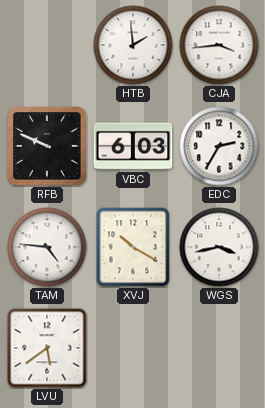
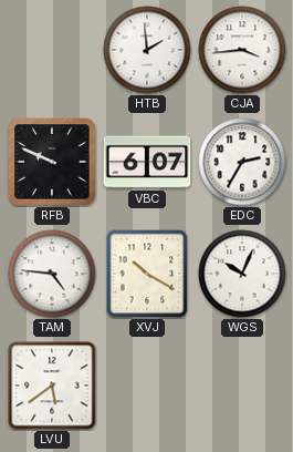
VBC: 6:03 -> 6:07 (147, 162)
WGS: 3:43 -> 10:04 (242, 274)
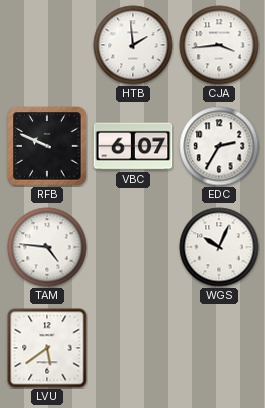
XVJ: 10:20 -> none (147, 274)
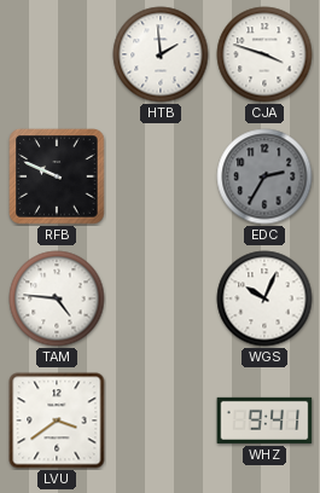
CJA: 3:44 -> 3:48 (264, 54)
VBC: 6:07 -> none (133, 146)
EDC dial: white -> grey (264, 176)
LVU: 5:39 -> 3:39 (57, 420)
WHZ: none -> 9:41 (264, 420)
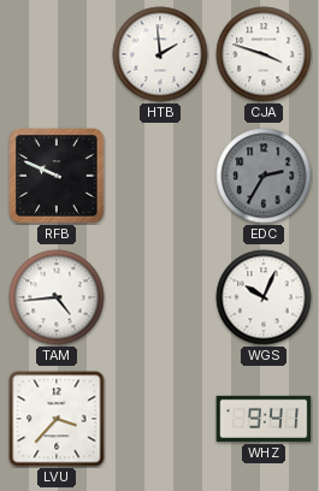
TAM: 4:46 -> 4:44 (57, 297)
LVU: 3:39 -> 3:37 (57, 419)
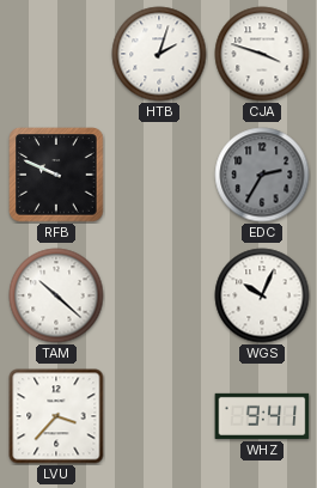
HTB: 1:59 -> 2:03 (159, 54)
TAM: 4:44 -> 10:22 (56, 295)
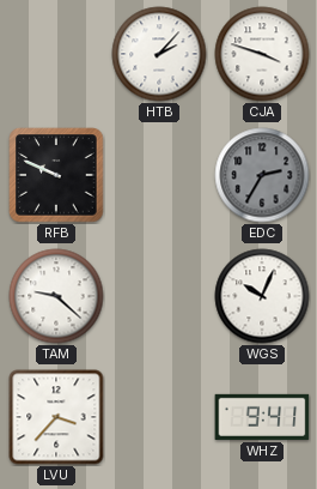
HTB: 2:03 -> 2:07 (159, 54)
TAM: 10:22 -> 9:22 (56, 296)
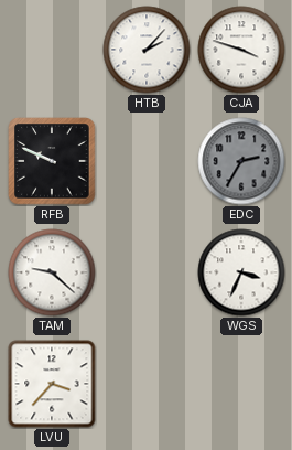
WGS: 10:04 -> 3:34 (241, 272)
WHZ: 9:41 -> none (262, 417)
